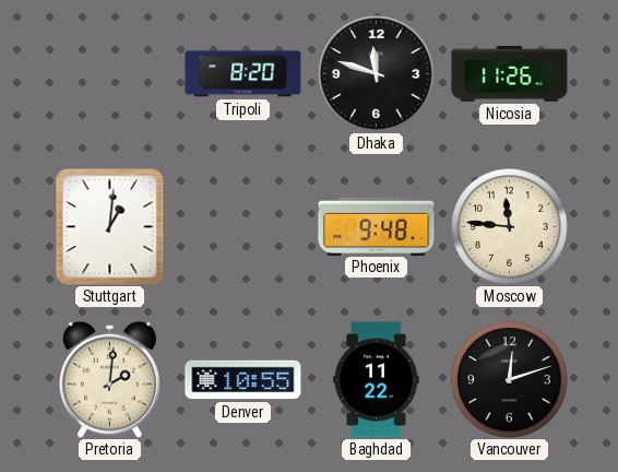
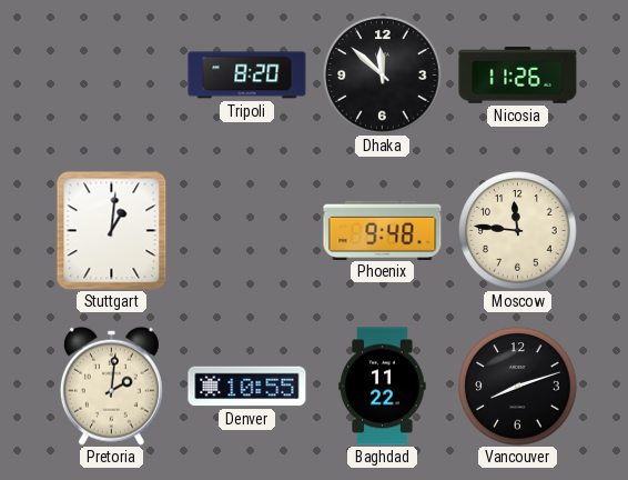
Dhaka: 11:48 -> 11:52 (383, 76)
Vancouver: 12:12 -> 8:12 (518, 387)
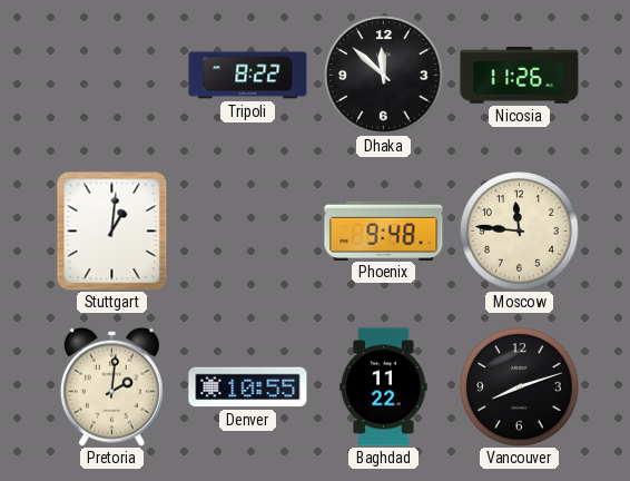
Tripoli: 8:20 -> 8:22 (248, 76)
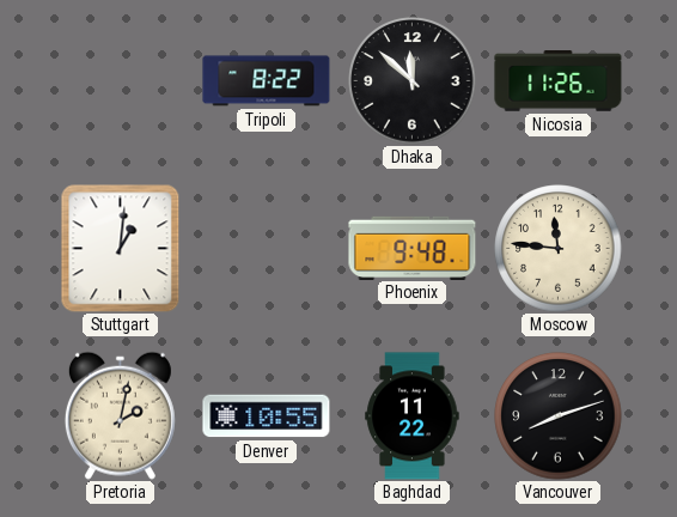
Pretoria: 2:01 -> 2:02 (120, 415)
